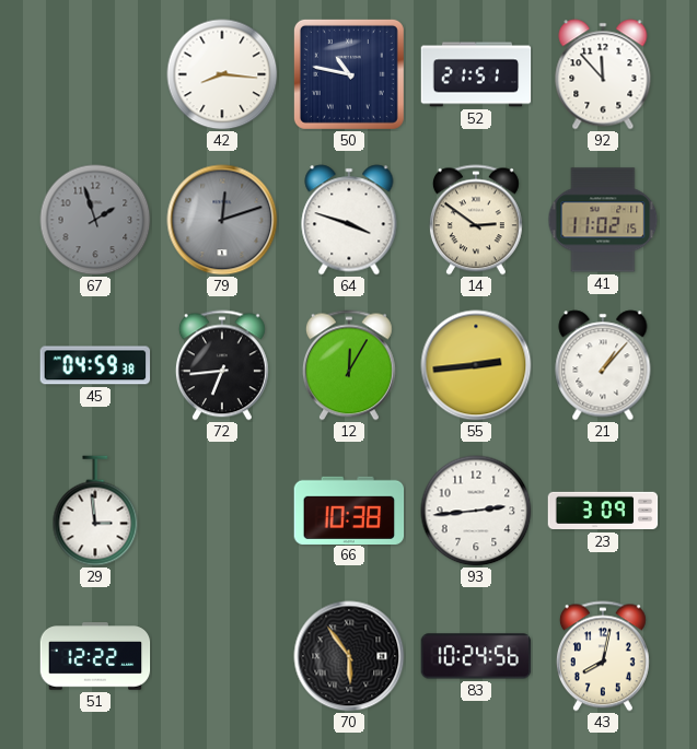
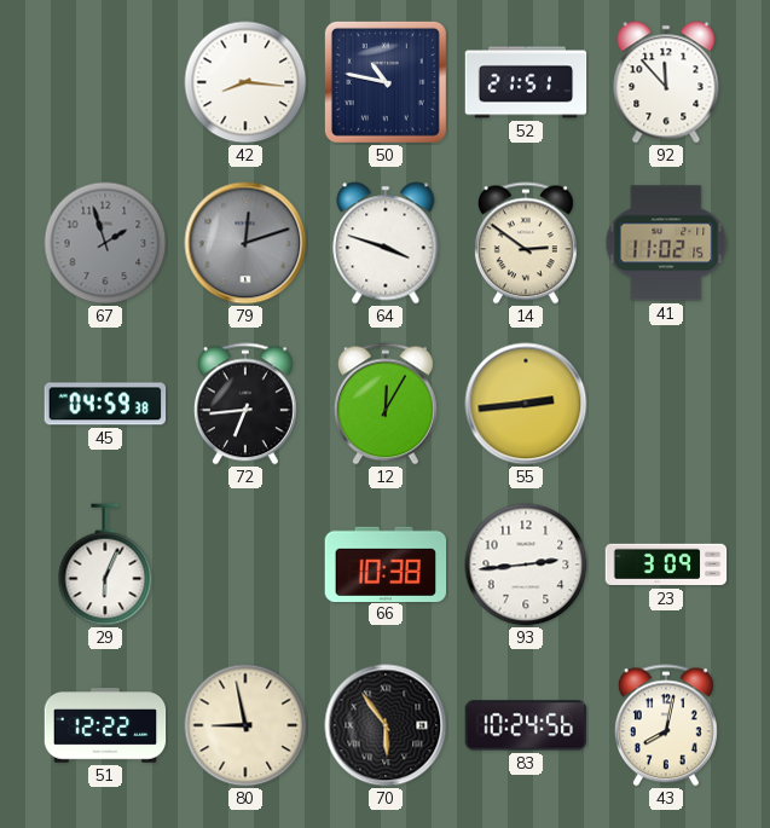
21: 1:07 -> none (603, 365)
29: 2:59 -> 6:04 (105, 564)
80: none -> 8:58 (245, 725)
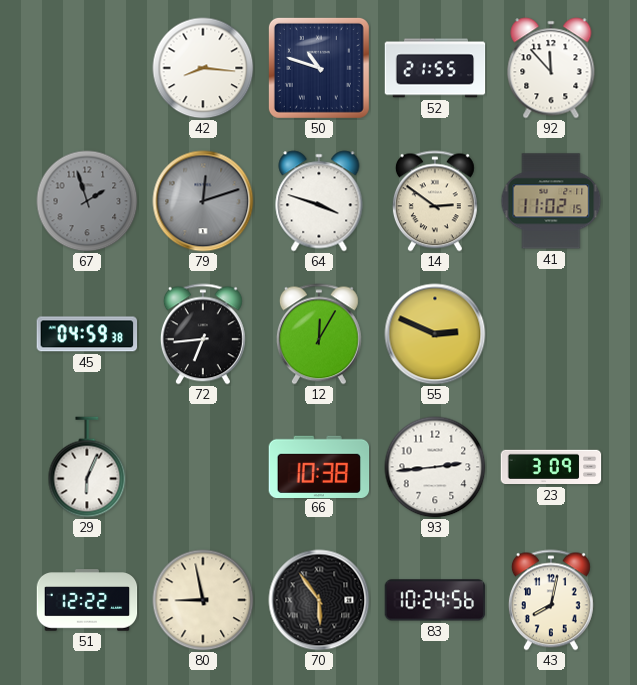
50: 10:47 -> 10:48 (319, 68)
52: 21:51 -> 21:55 (435, 68)
55: 2:44 -> 2:49 (435, 334)
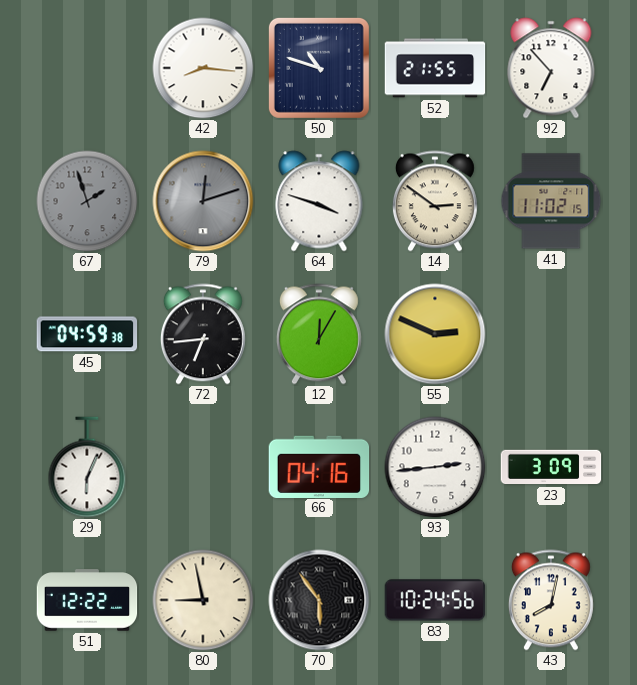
92: 11:53 -> 6:53 (551, 68)
66: 10:38 -> 04:16 (319, 466)
